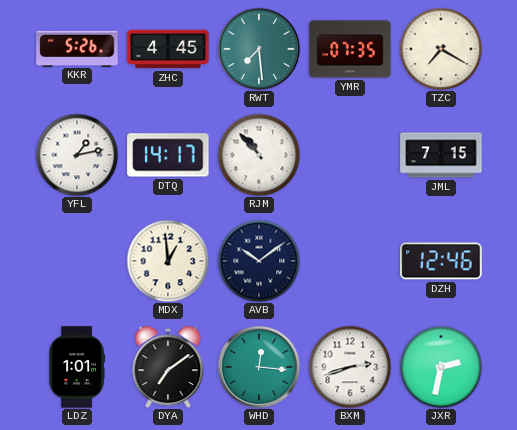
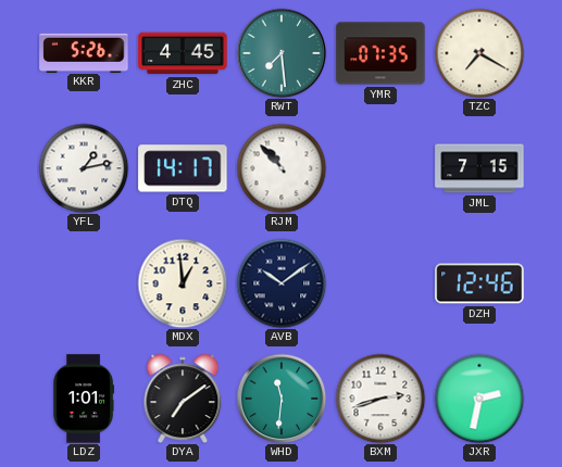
WHD: 12:16 -> 11:31 (282, 399)
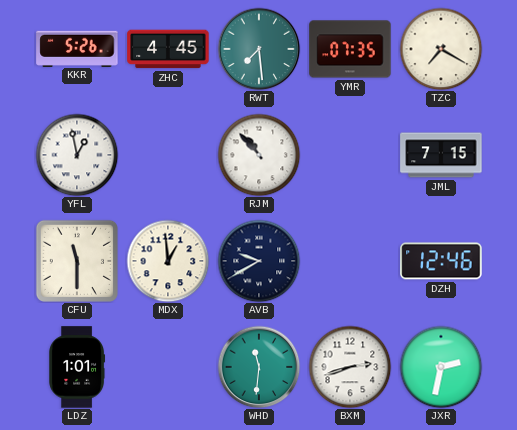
YFL: 1:13 -> 12:58 (77, 155)
DTQ: 14:17 -> none (183, 168)
CFU: none -> 11:30 (77, 261)
AVB: 10:09 -> 9:40 (259, 261)
DYA: 7:09 -> none (183, 399)
